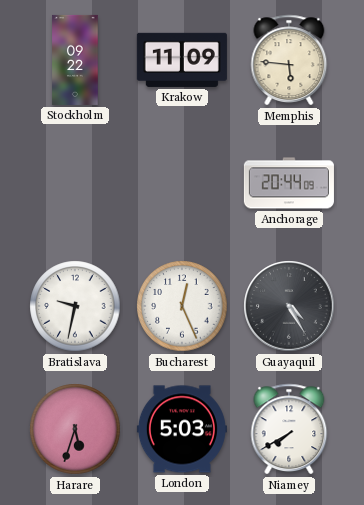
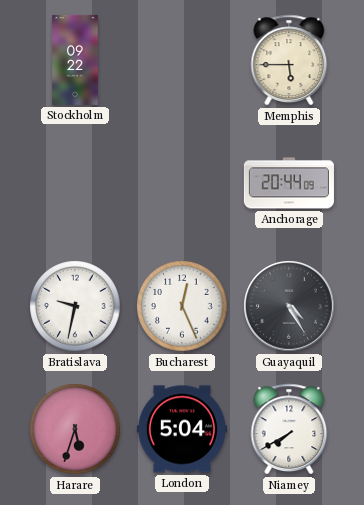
Krakow: 11:09 -> none (182, 60)
Memphis: 5:46 -> 5:45 (289, 60)
London: 5:03 -> 5:04 (182, 429)
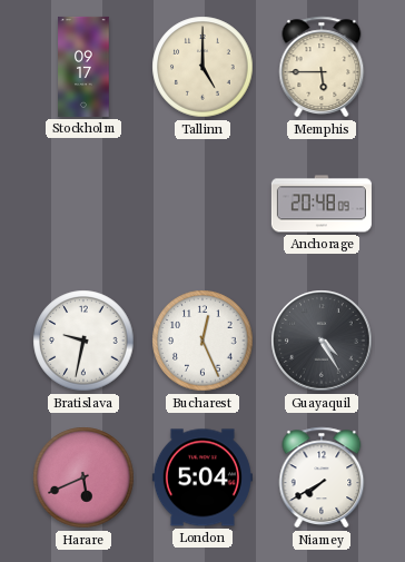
Stockholm: 09:22 -> 09:17 (83, 67)
Tallinn: none -> 5:00 (202, 67)
Anchorage: 20:44 -> 20:48 (322, 204)
Harare: 5:33 -> 5:41 (83, 477)
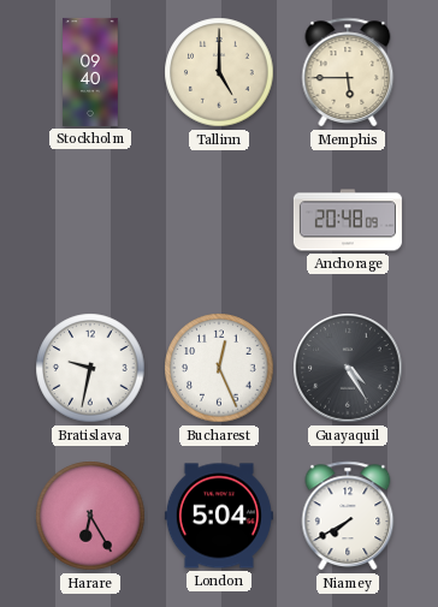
Stockholm: 09:17 -> 09:40 (90, 72)
Harare: 5:41 -> 6:25 (90, 516)
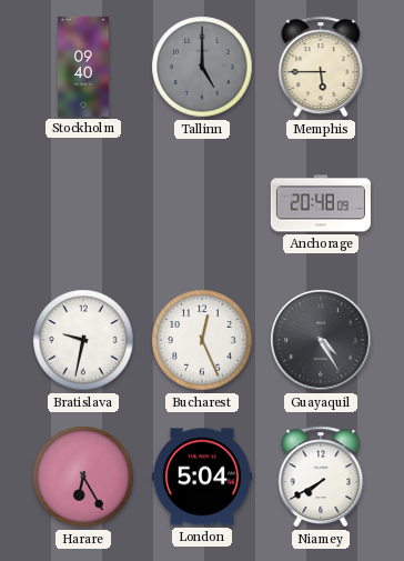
Tallinn dial: cream -> grey (202, 67)
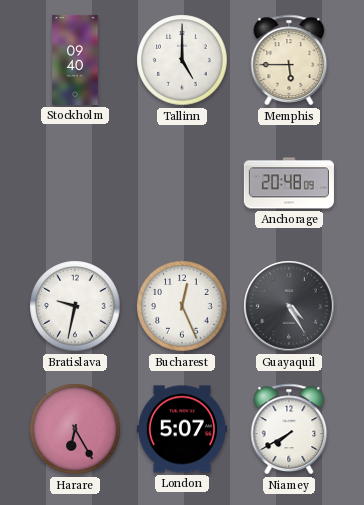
Tallinn dial: grey -> white (182, 60)
London: 5:04 -> 5:07 (182, 429)
